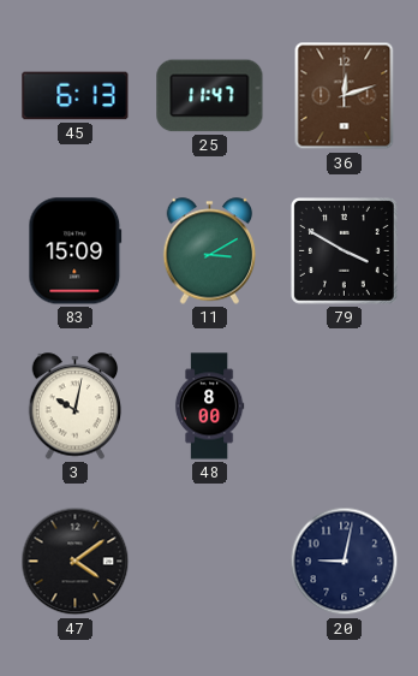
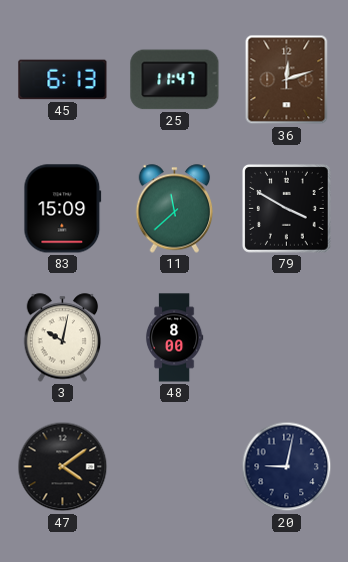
11: 3:10 -> 11:38 (175, 209)
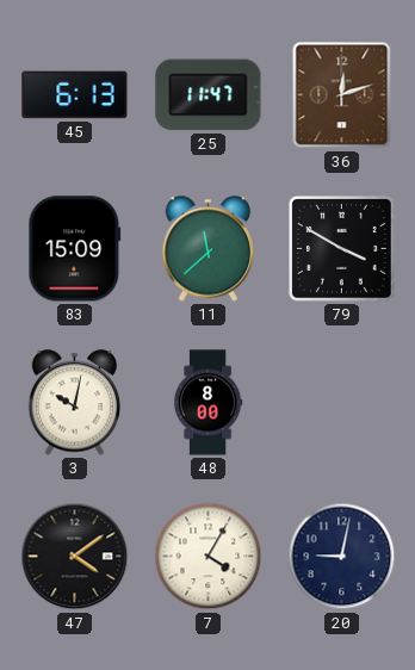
7: none -> 4:05 (209, 557)
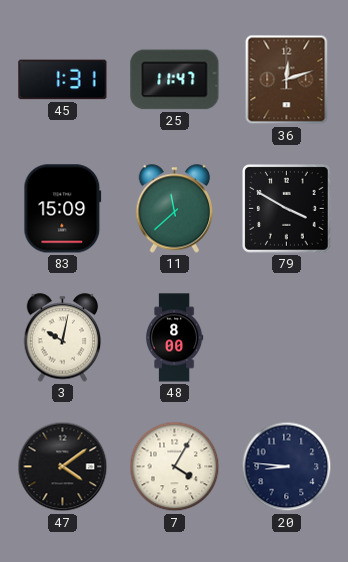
45: 6:13 -> 1:31 (63, 80)
20: 9:02 -> 8:46 (287, 467)
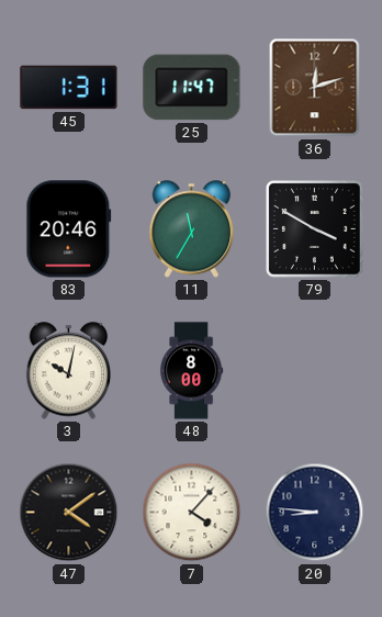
83: 15:09 -> 20:46 (69, 229)
11: 11:38 -> 11:35 (192, 229)
7: 4:05 -> 4:07 (192, 513)
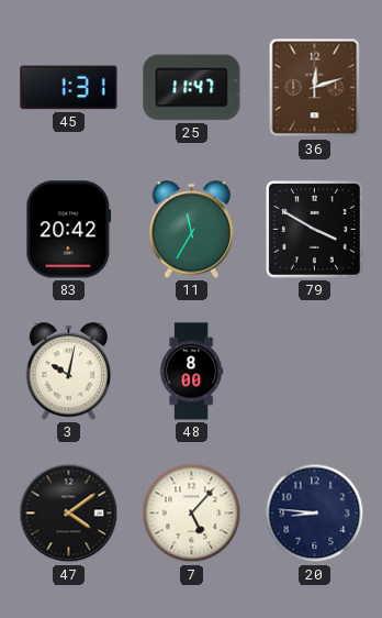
83: 20:46 -> 20:42 (69, 230)
7: 4:07 -> 5:07 (192, 514)
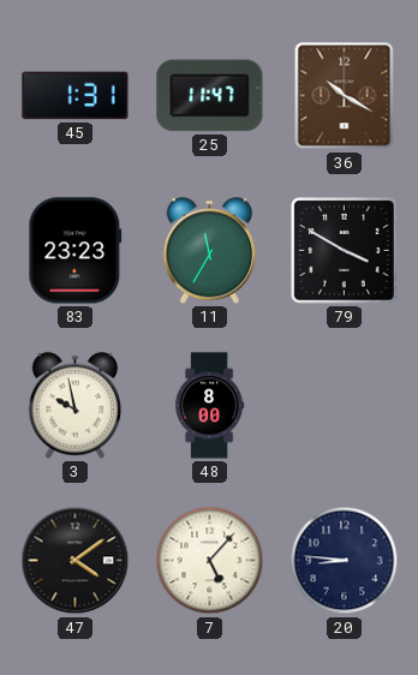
36: 12:12 -> 10:20 (345, 96)
83: 20:42 -> 23:23 (76, 251)
3: 10:02 -> 9:58 (76, 406)
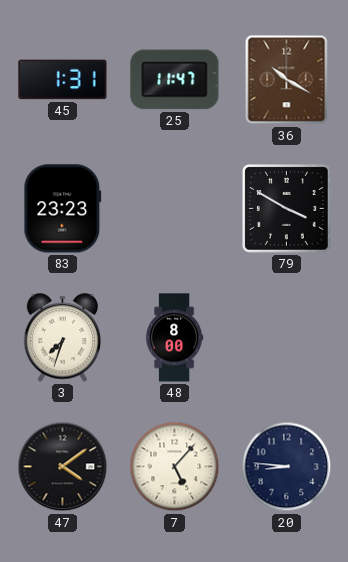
11: 11:35 -> none (210, 251)
3: 9:58 -> 7:33 (63, 338)
